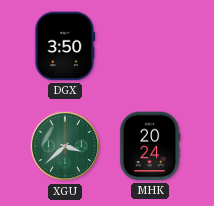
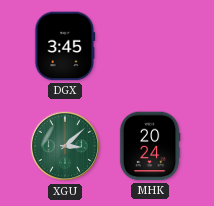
DGX: 3:50 -> 3:45 (65, 46)
XGU: 3:38 -> 3:08 (65, 146)
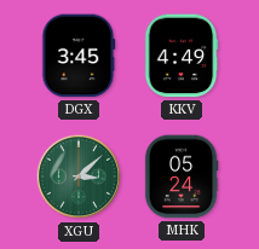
KKV: none -> 4:49 (182, 56)
MHK: 20:24 -> 05:24 (182, 176)
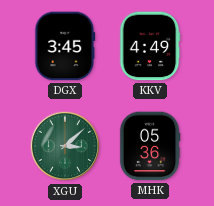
MHK: 05:24 -> 05:36 (150, 146)
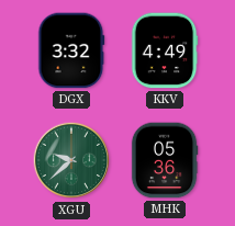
DGX: 3:45 -> 3:32 (71, 50)
XGU: 3:08 -> 9:38 (71, 160)
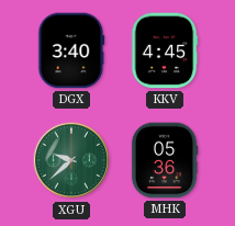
DGX: 3:32 -> 3:40 (71, 50)
KKV: 4:49 -> 4:45 (165, 50)
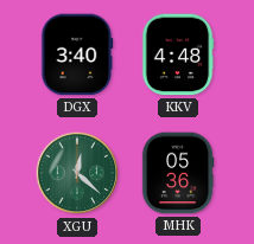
KKV: 4:45 -> 4:48 (178, 54)
XGU: 9:38 -> 12:22 (77, 173)
